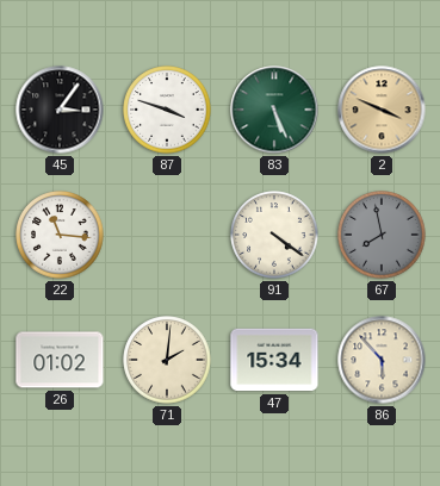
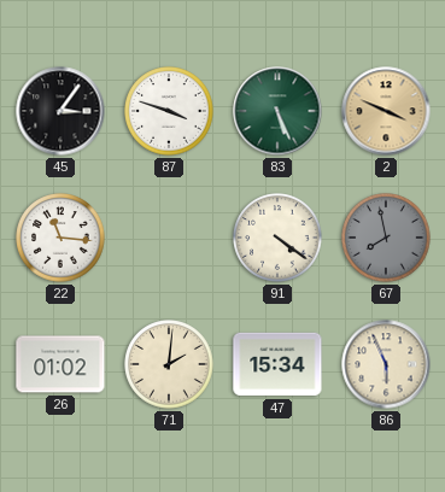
86: 5:53 -> 5:56 (386, 364)
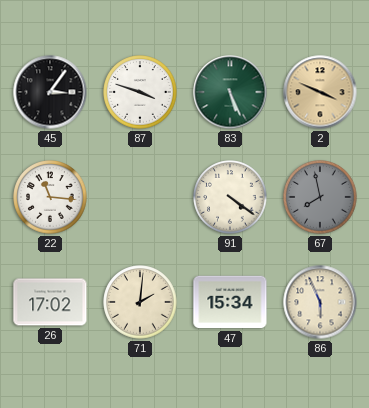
26: 01:02 -> 17:02 (50, 302)
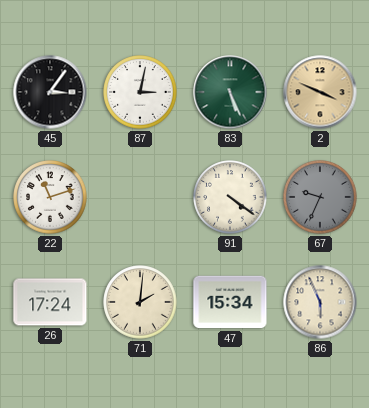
87: 3:48 -> 3:02 (140, 92)
22: 11:16 -> 11:12 (50, 197)
67: 7:58 -> 9:34 (320, 197)
26: 17:02 -> 17:24 (50, 302)
